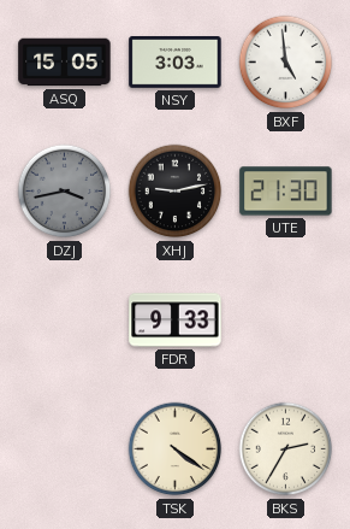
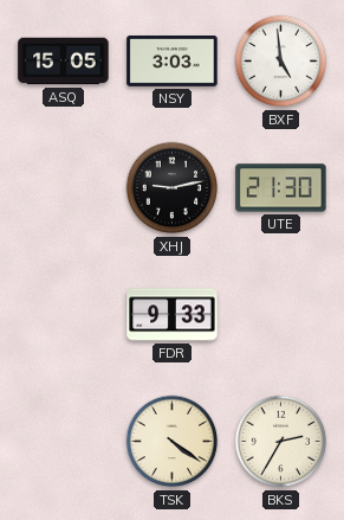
DZJ: 3:43 -> none (65, 192)
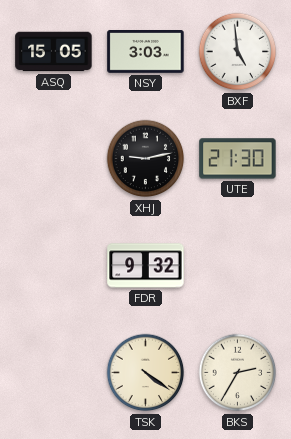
FDR: 9:33 -> 9:32 (146, 266)
